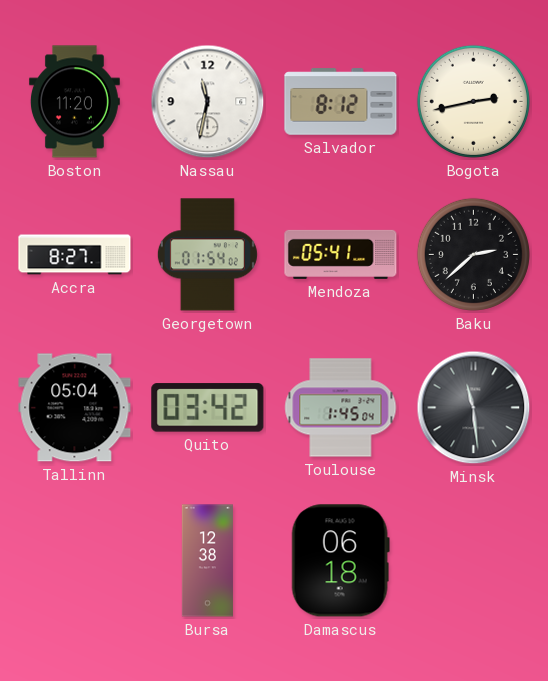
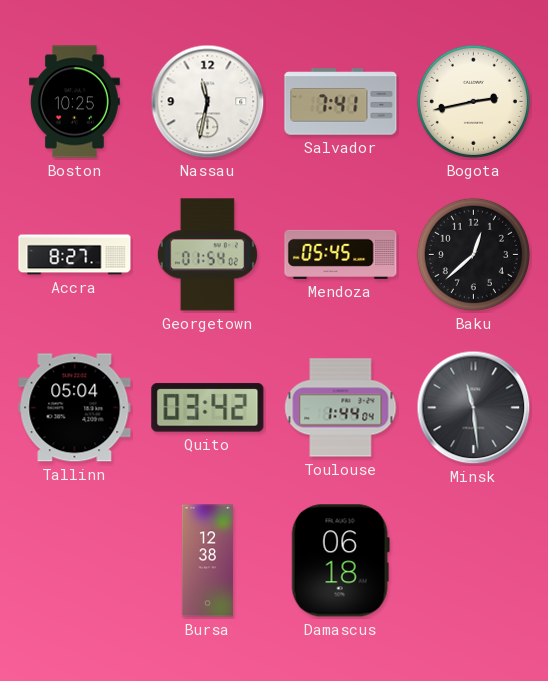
Boston: 11:20 -> 10:25 (74, 102)
Salvador: 8:12 -> 7:41 (341, 102)
Mendoza: 05:41 -> 05:45 (341, 254)
Baku: 2:38 -> 12:38 (473, 254)
Toulouse: 1:45 -> 1:44 (341, 408)
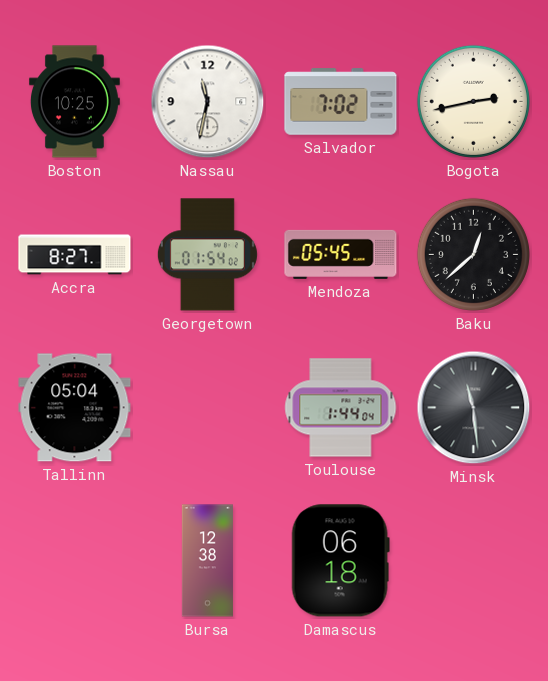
Salvador: 7:41 -> 7:02 (341, 102)
Quito: 03:42 -> none (208, 408)
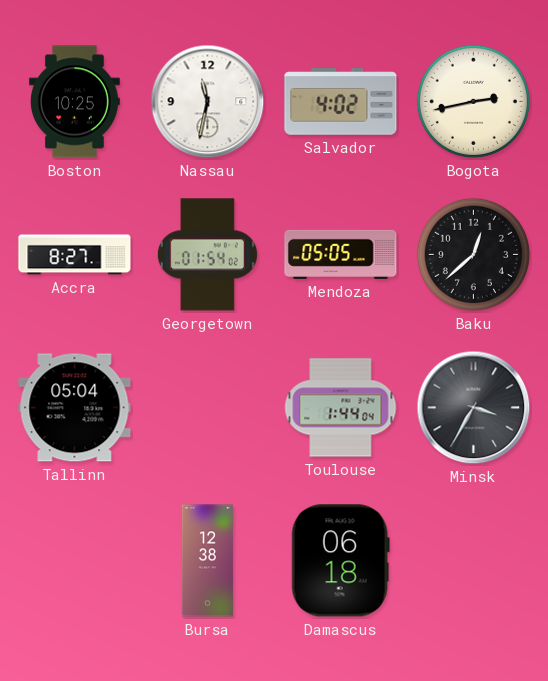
Salvador: 7:02 -> 4:02 (341, 102)
Mendoza: 05:45 -> 05:05 (341, 254)
Minsk: 11:29 -> 3:35 (474, 408)
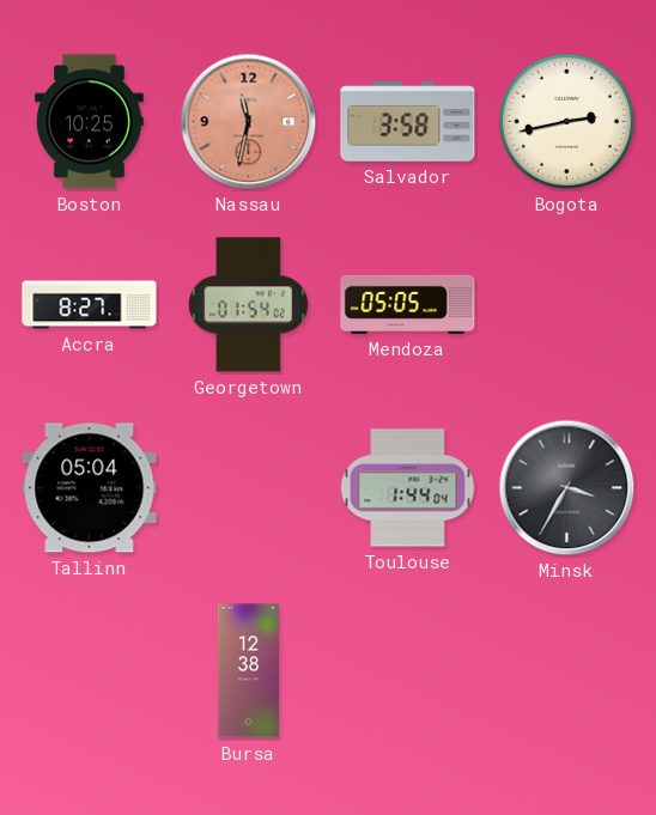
Nassau dial: white -> salmon (249, 122)
Salvador: 4:02 -> 3:58 (408, 122)
Baku: 12:38 -> none (473, 254)
Damascus: 06:18 -> none (340, 561)
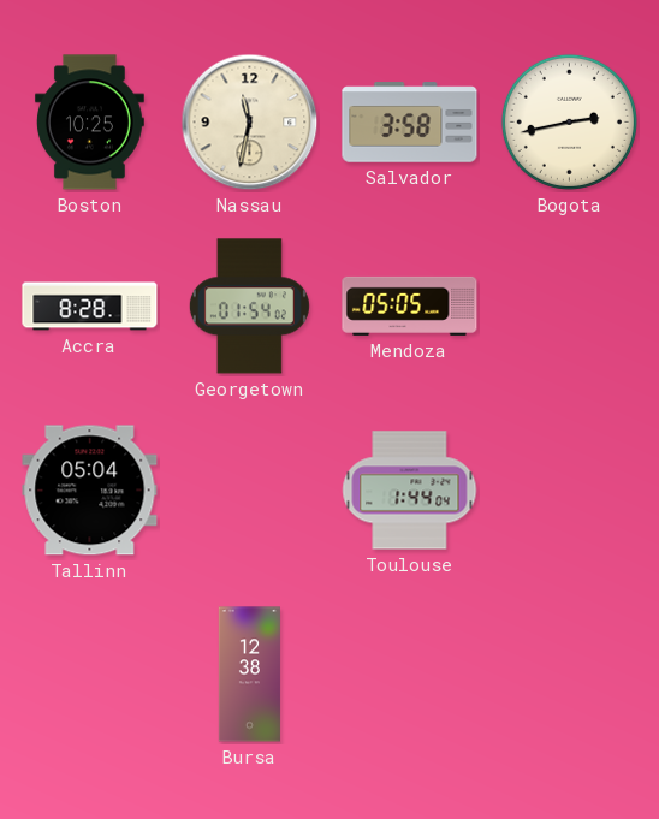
Nassau dial: salmon -> cream (250, 123)
Accra: 8:27 -> 8:28 (90, 307)
Minsk: 3:35 -> none (567, 488)
